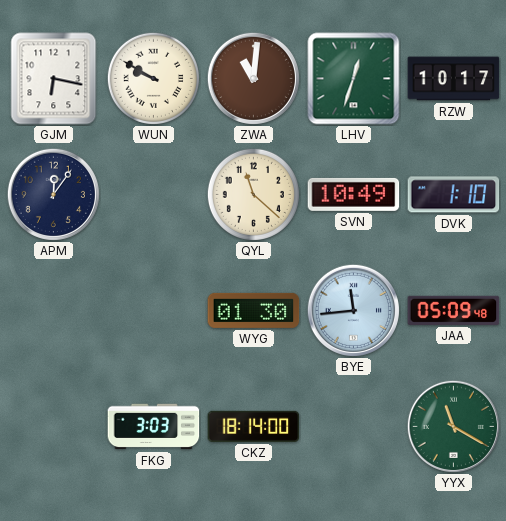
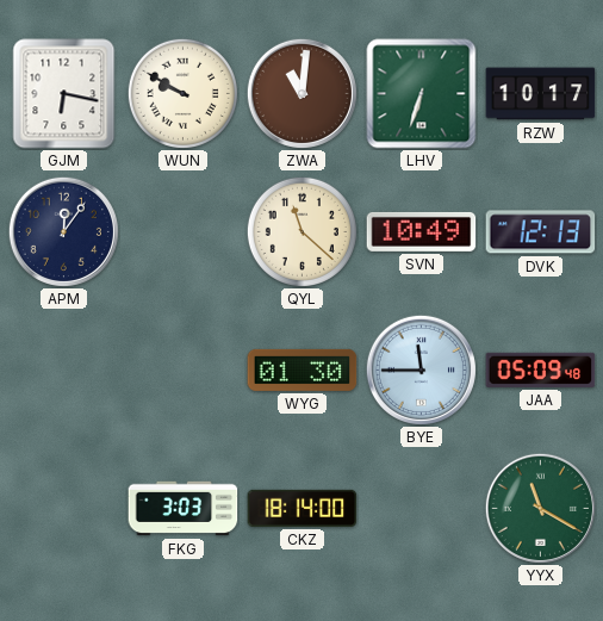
LHV: 12:33 -> 6:33 (422, 94)
DVK: 1:10 -> 12:13 (541, 232)
BYE: 11:44 -> 11:45 (421, 370)
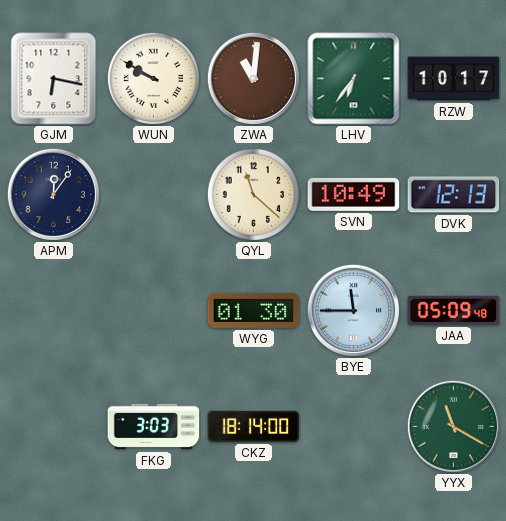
LHV: 6:33 -> 6:36 (354, 79)
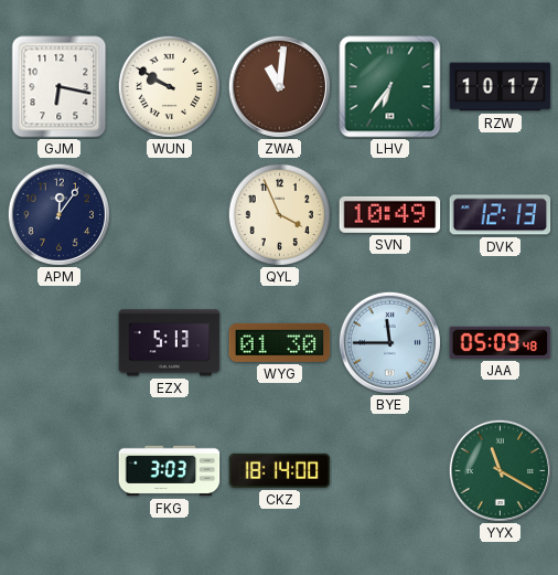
QYL: 11:22 -> 3:56 (279, 214)
EZX: none -> 5:13 (170, 343)
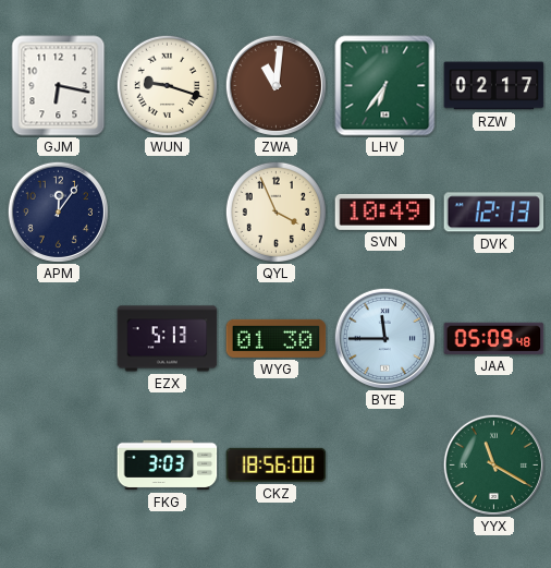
WUN: 9:50 -> 9:18 (167, 85)
RZW: 10:17 -> 02:17 (494, 86)
CKZ: 18:14 -> 18:56 (277, 464)
